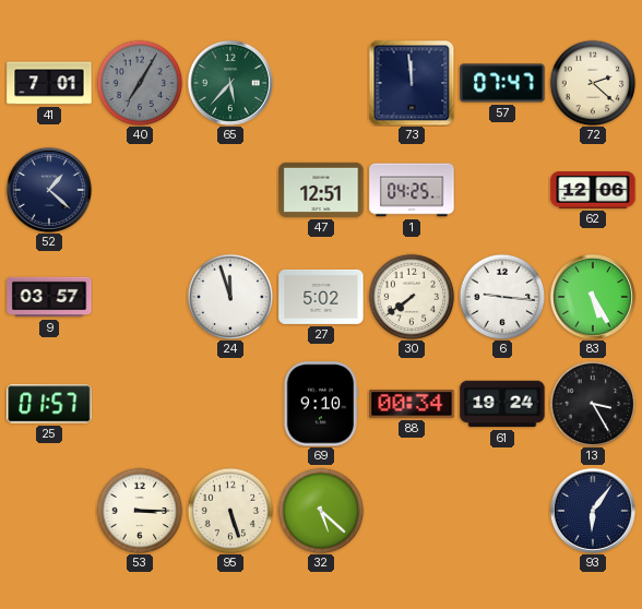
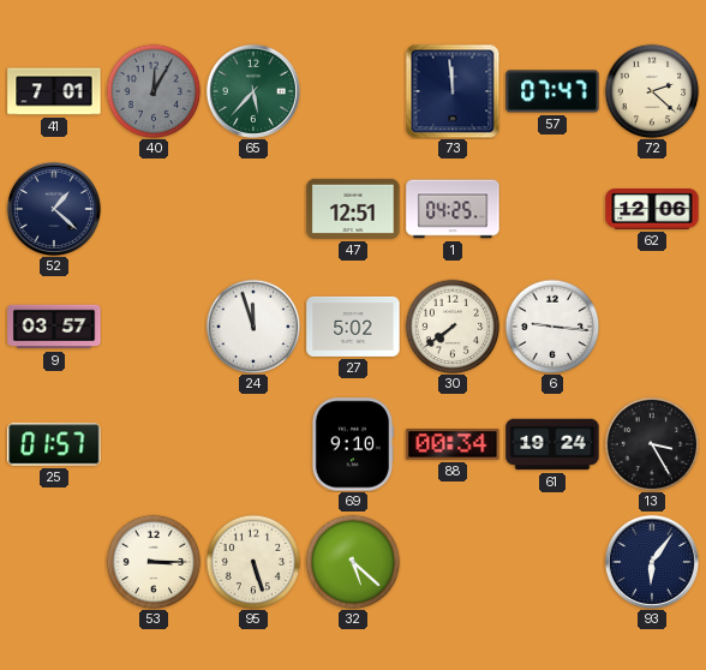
40: 7:05 -> 12:05 (154, 91)
83: 5:25 -> none (593, 297)
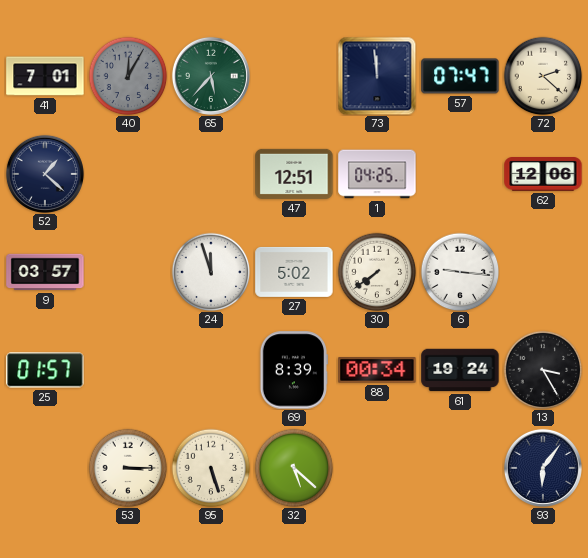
69: 9:10 -> 8:39 (294, 370)
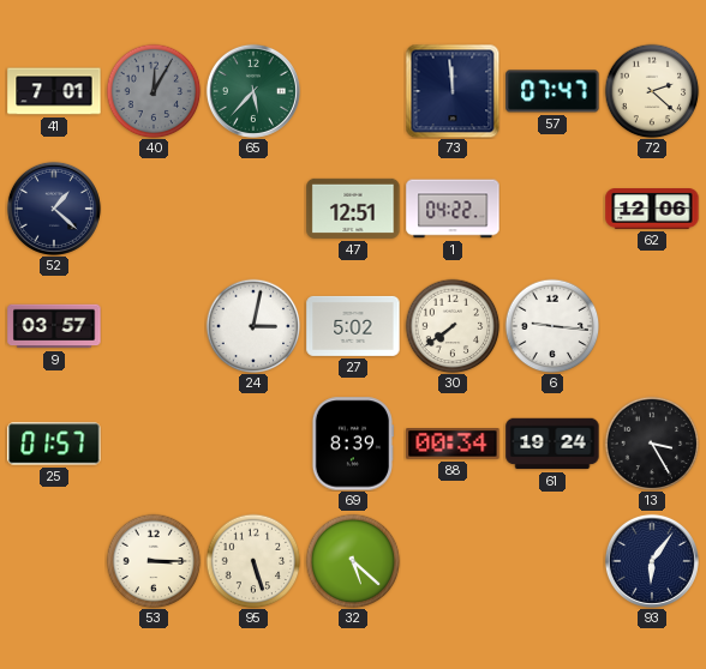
1: 04:25 -> 04:22 (453, 209)
24: 11:57 -> 3:02 (253, 326)
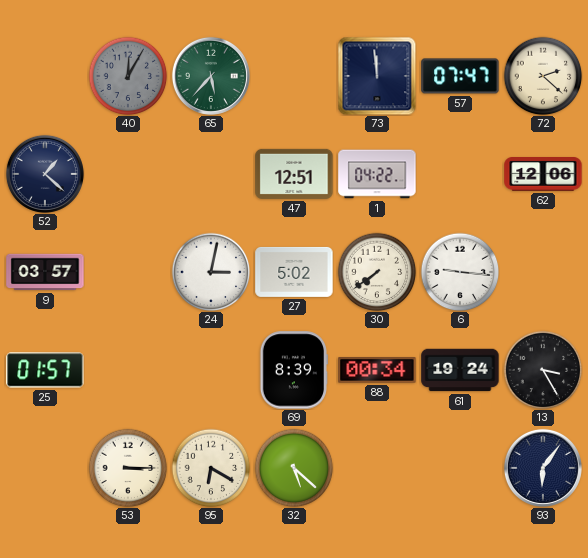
41: 7:01 -> none (54, 91)
95: 5:27 -> 6:20 (211, 468)
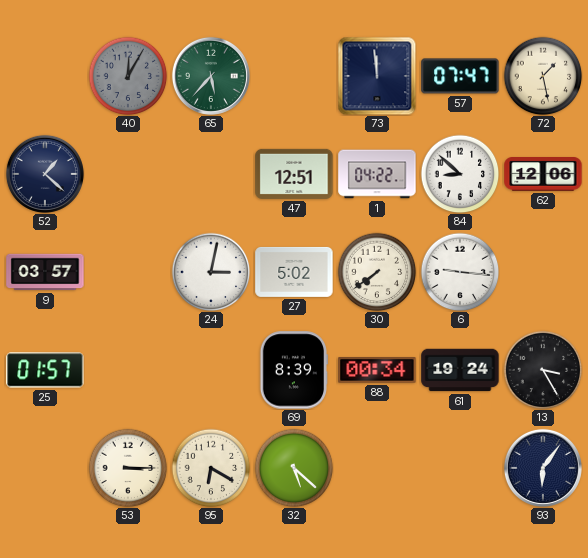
72: 2:22 -> 1:28 (543, 76)
84: none -> 8:52 (460, 174)
